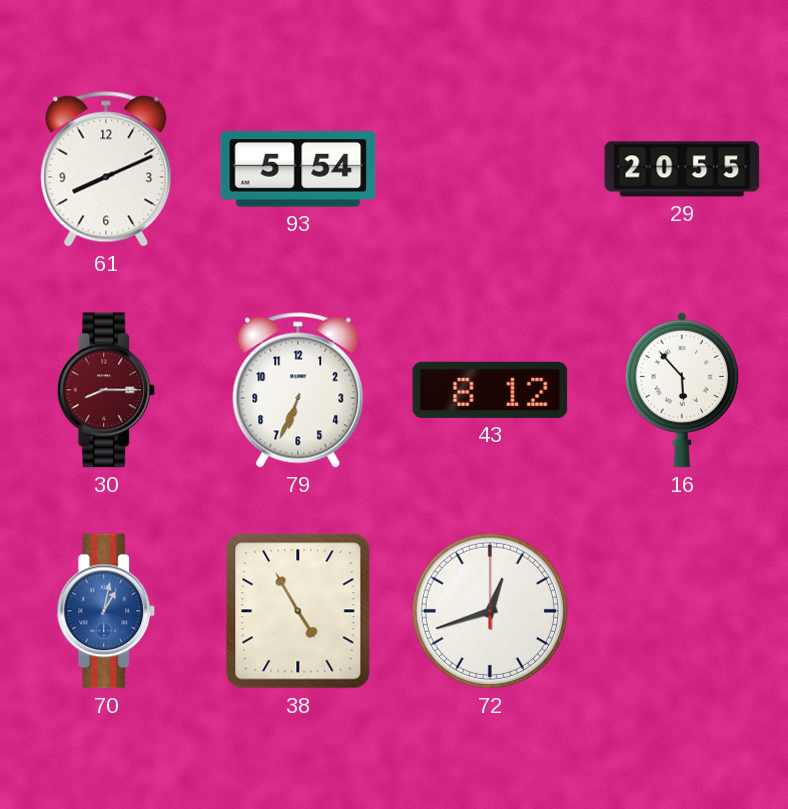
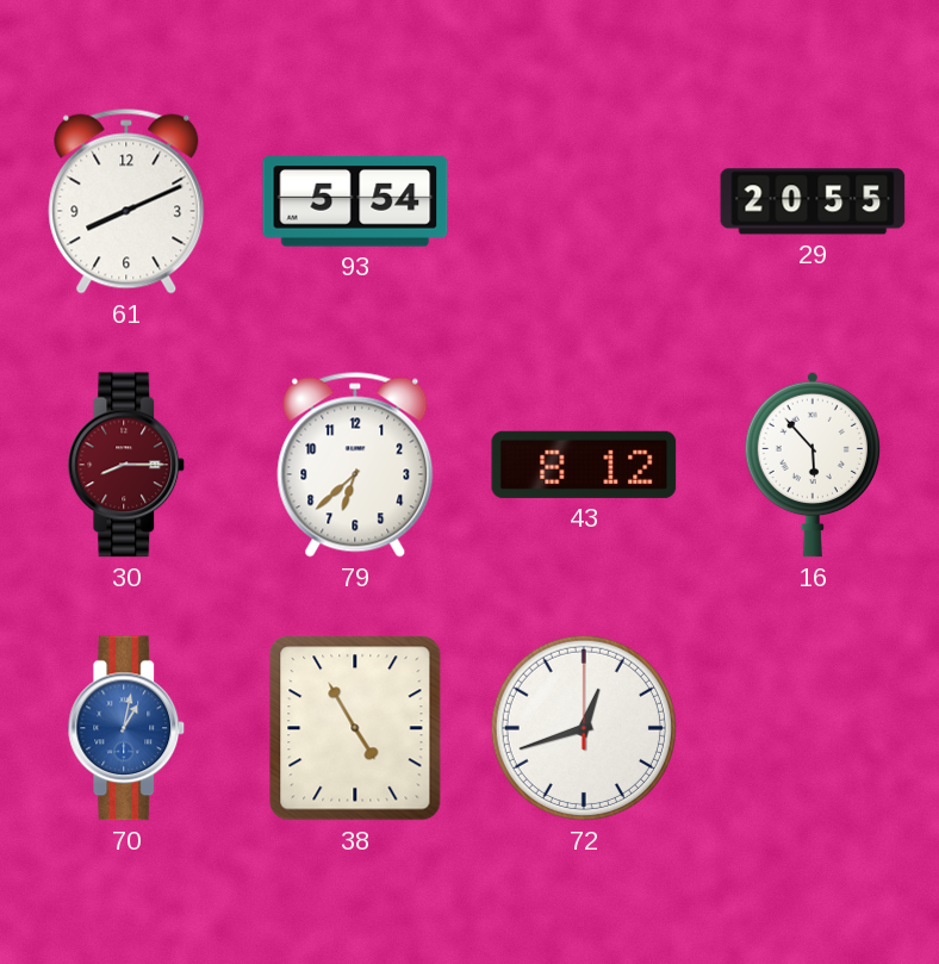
79: 6:34 -> 6:38 (355, 465)
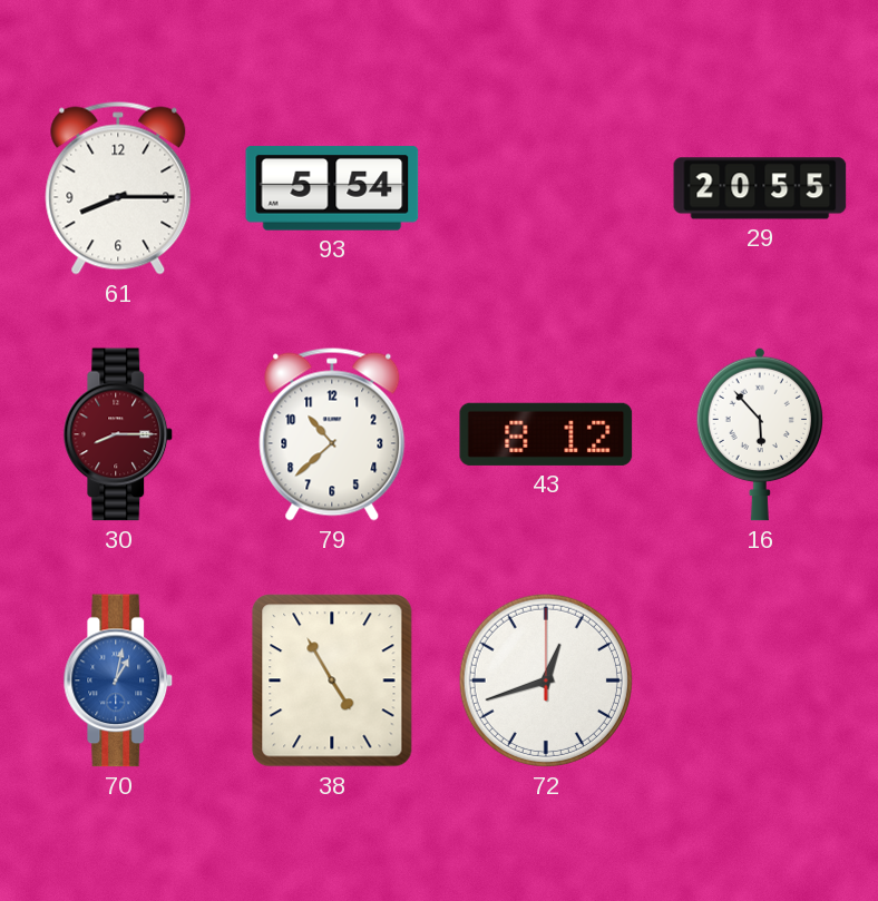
61: 8:11 -> 8:15 (118, 188)
79: 6:38 -> 10:38 (332, 434)
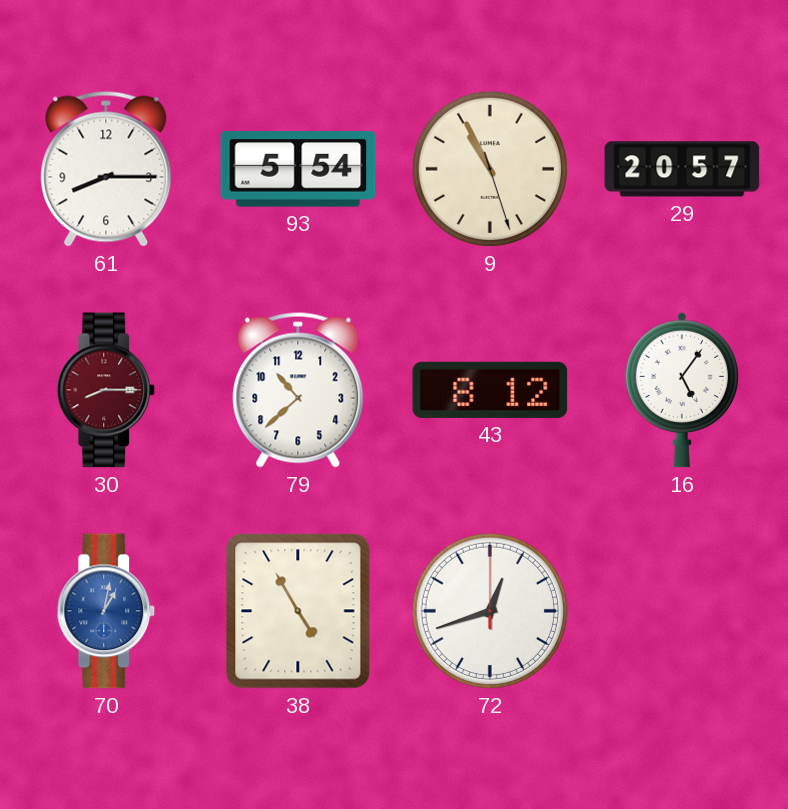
9: none -> 10:55 (490, 169)
29: 20:55 -> 20:57 (682, 169)
16: 5:53 -> 5:06 (681, 390)
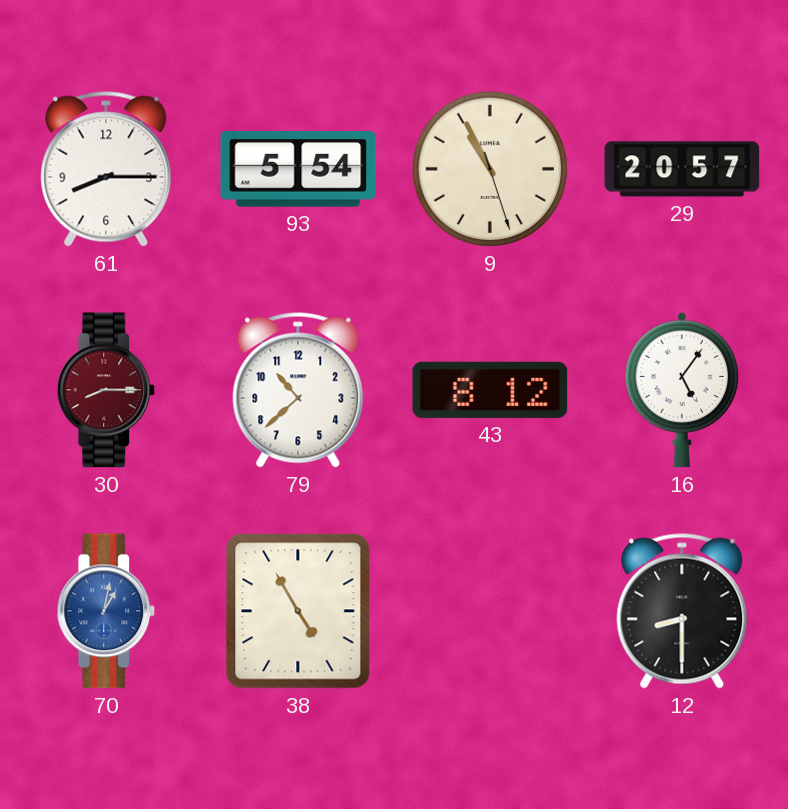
72: 12:42 -> none (490, 611)
12: none -> 8:30 (682, 611)
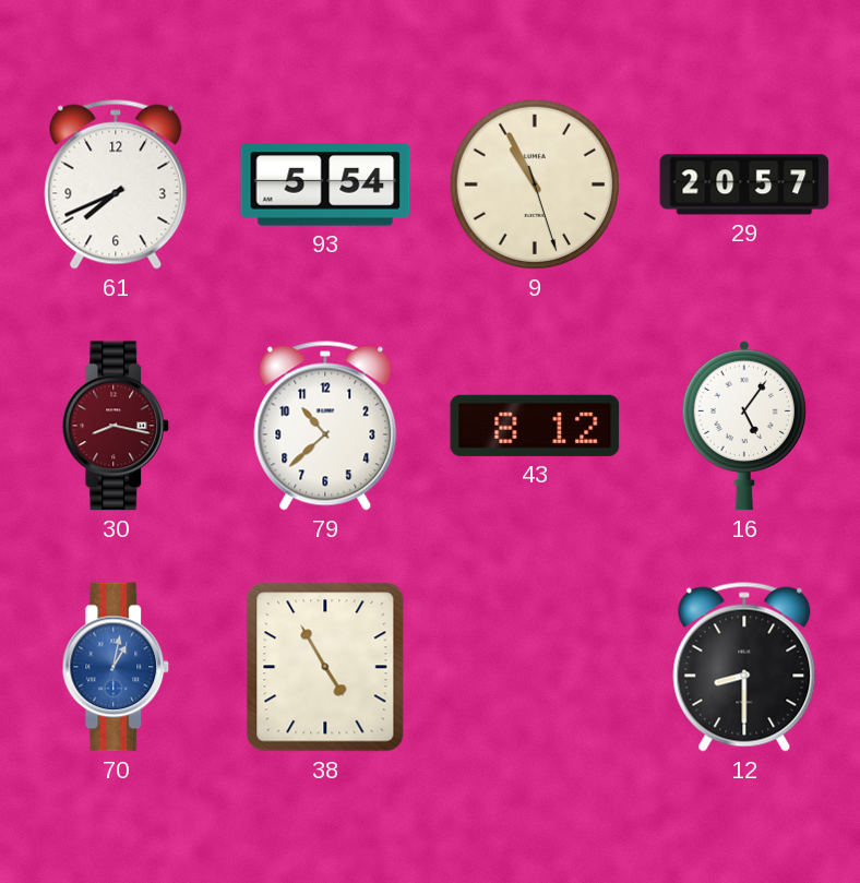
61: 8:15 -> 7:41 (116, 184)
30: 8:15 -> 8:17 (116, 426)
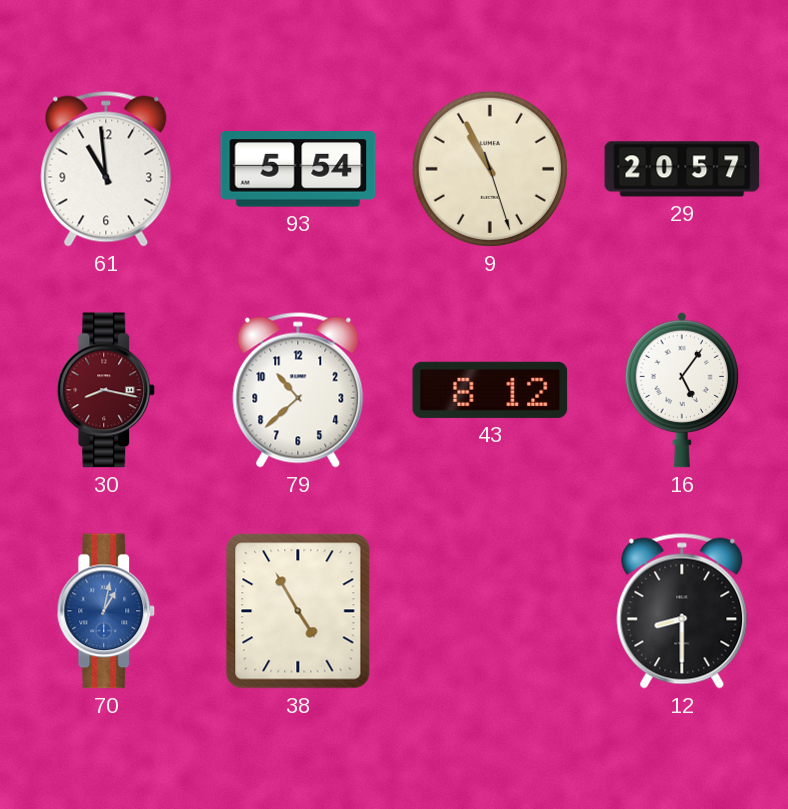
61: 7:41 -> 10:59 (106, 169)
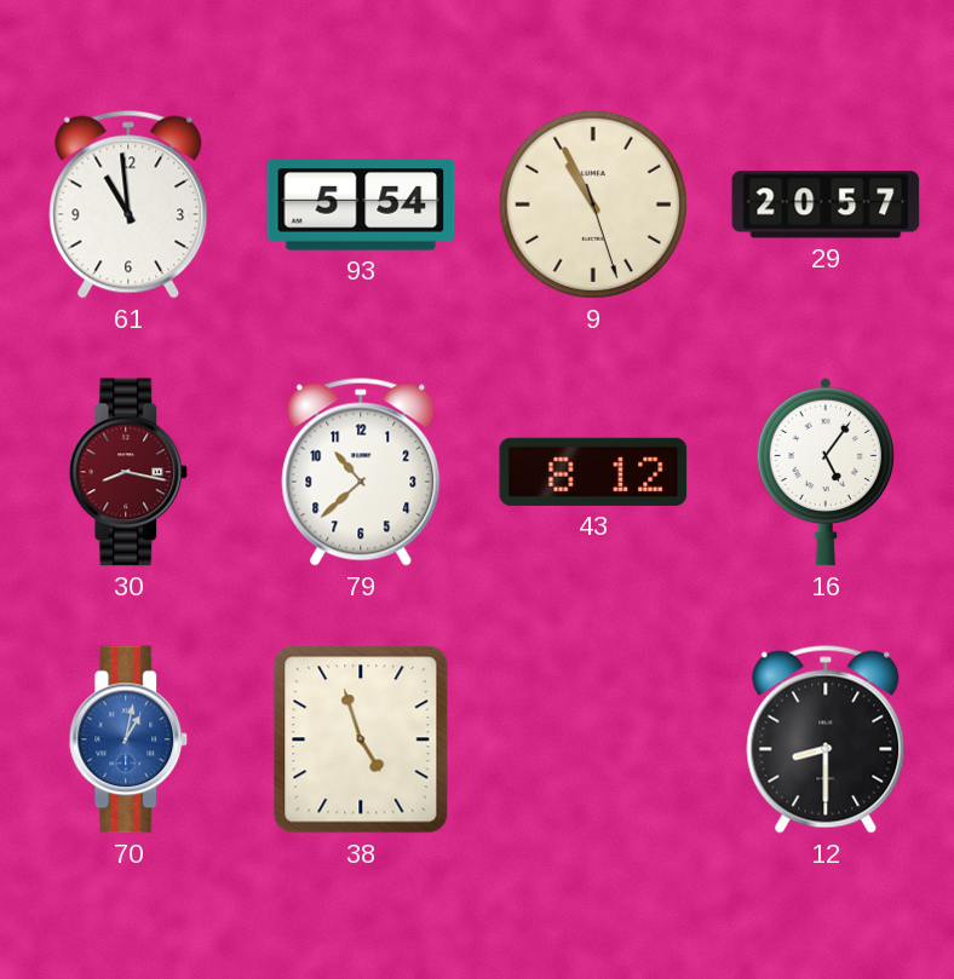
38: 4:55 -> 4:57 (361, 739)
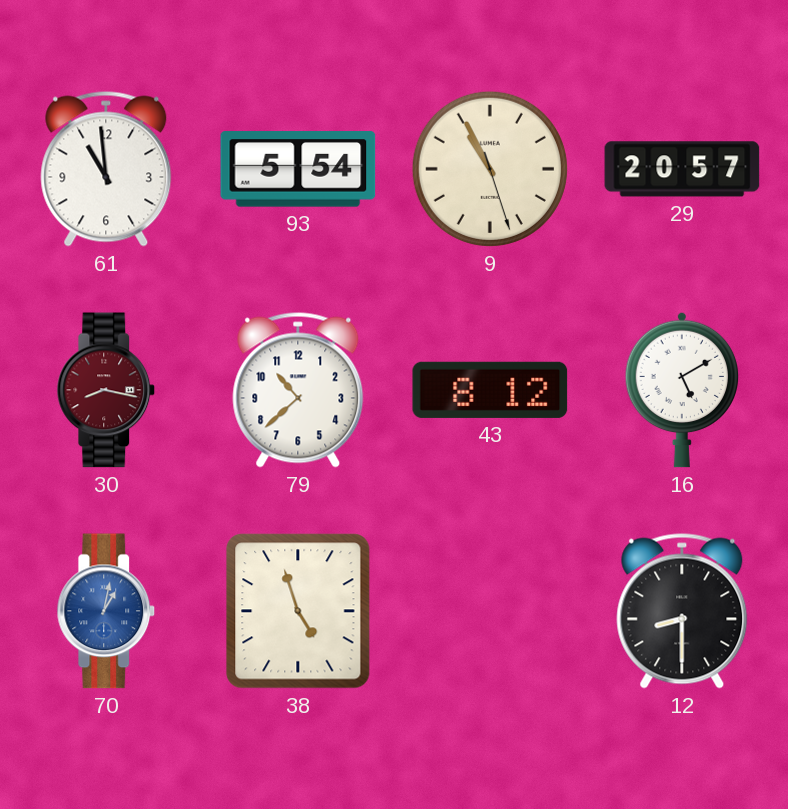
16: 5:06 -> 5:10 (681, 390)
